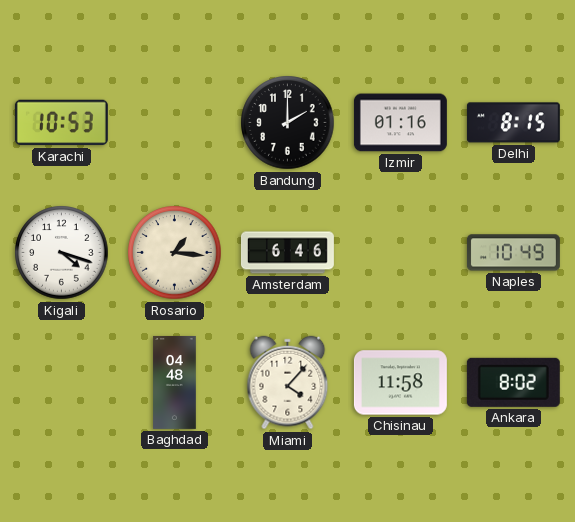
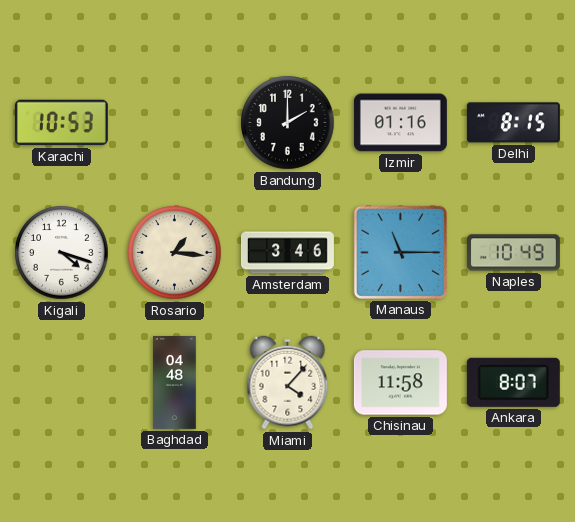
Amsterdam: 6:46 -> 3:46 (287, 253)
Manaus: none -> 11:15 (400, 252)
Ankara: 8:02 -> 8:07 (513, 382)
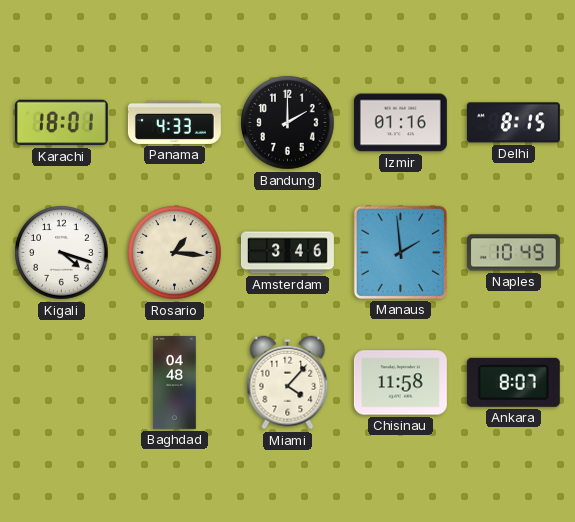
Karachi: 10:53 -> 18:01 (61, 123)
Panama: none -> 4:33 (174, 122)
Manaus: 11:15 -> 1:59 (400, 252)
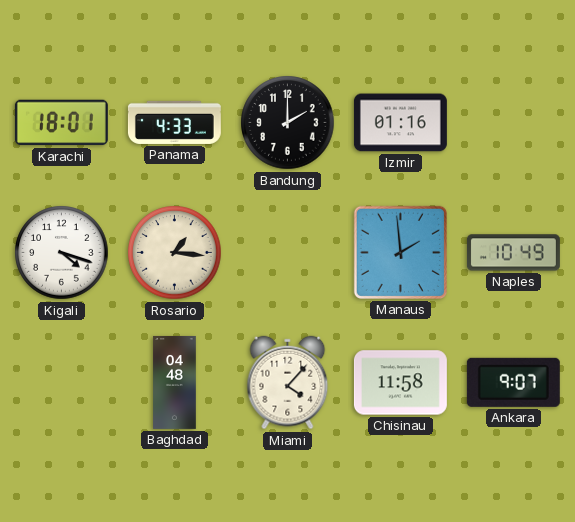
Delhi: 8:15 -> none (513, 123)
Amsterdam: 3:46 -> none (287, 253)
Ankara: 8:07 -> 9:07 (513, 382)
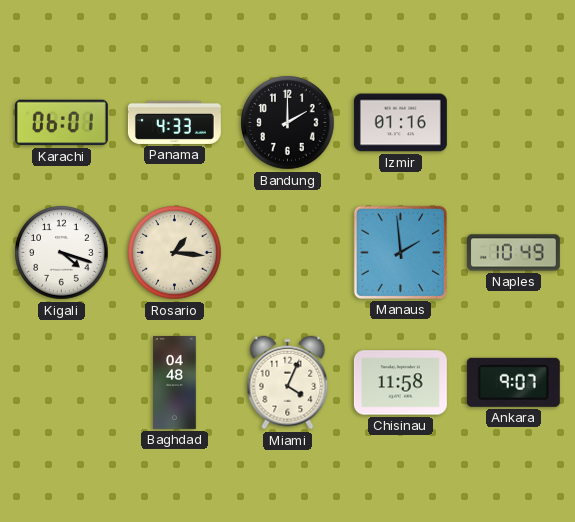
Karachi: 18:01 -> 06:01 (61, 123)
Miami: 4:07 -> 4:04 (288, 383)
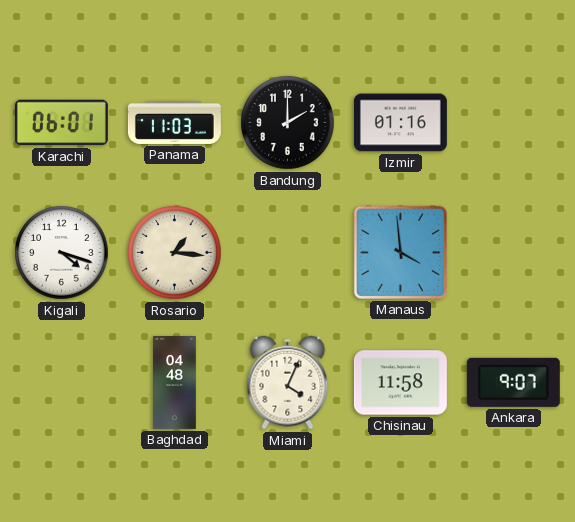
Panama: 4:33 -> 11:03 (174, 122)
Manaus: 1:59 -> 3:59 (400, 252)
Naples: 10:49 -> none (513, 253)
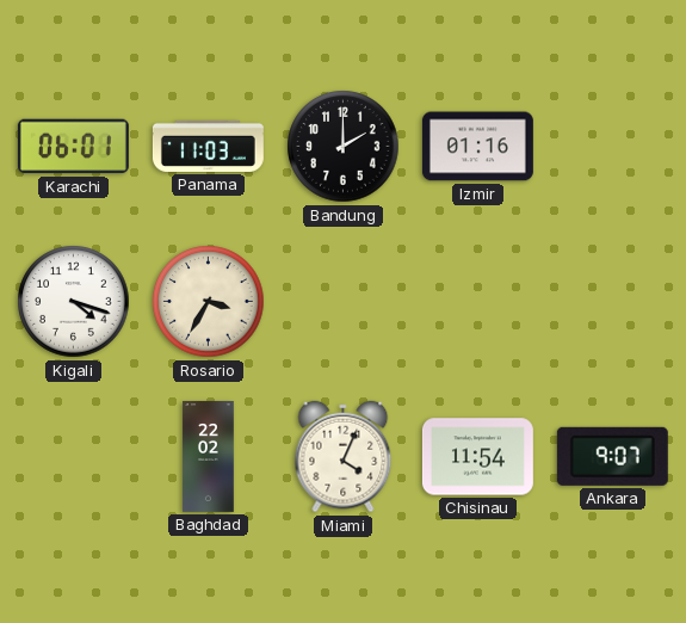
Rosario: 1:16 -> 3:35 (209, 302)
Manaus: 3:59 -> none (400, 252)
Baghdad: 04:48 -> 22:02 (209, 456)
Chisinau: 11:58 -> 11:54 (477, 457)
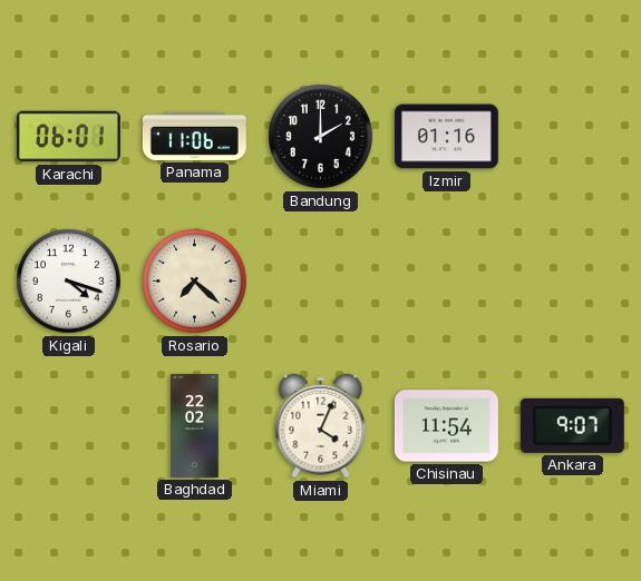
Panama: 11:03 -> 11:06 (194, 136)
Rosario: 3:35 -> 7:22 (195, 282)
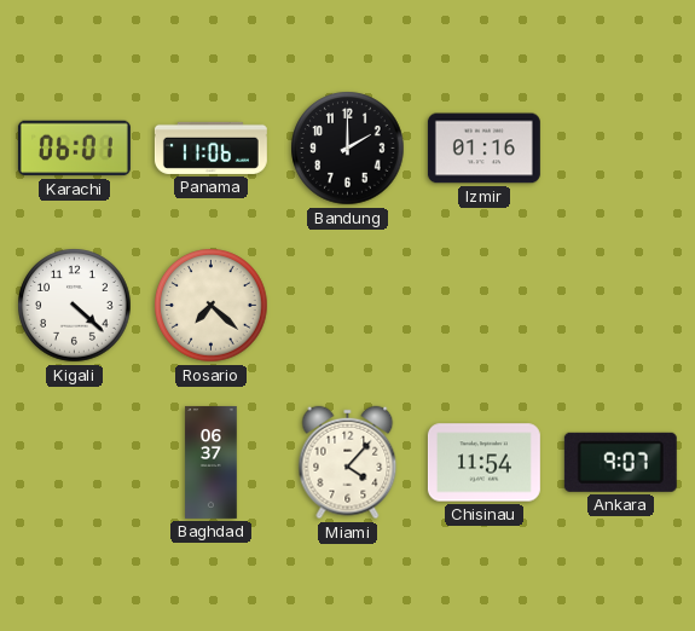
Kigali: 4:18 -> 4:22 (75, 306)
Baghdad: 22:02 -> 06:37 (212, 462)
Miami: 4:04 -> 4:07 (348, 463)
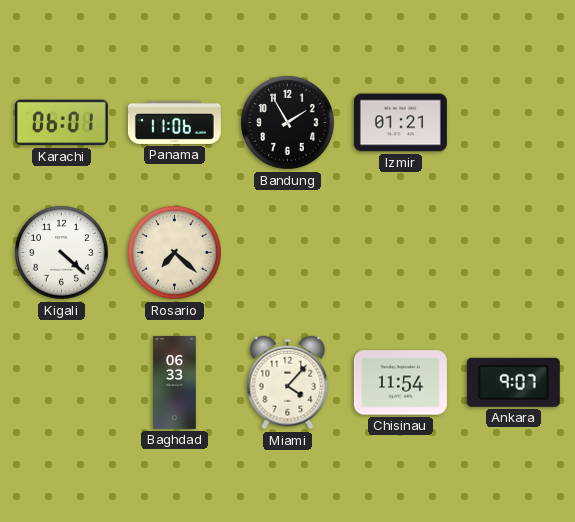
Bandung: 2:00 -> 1:55 (288, 123)
Izmir: 01:16 -> 01:21 (400, 123)
Baghdad: 06:37 -> 06:33 (175, 382)
